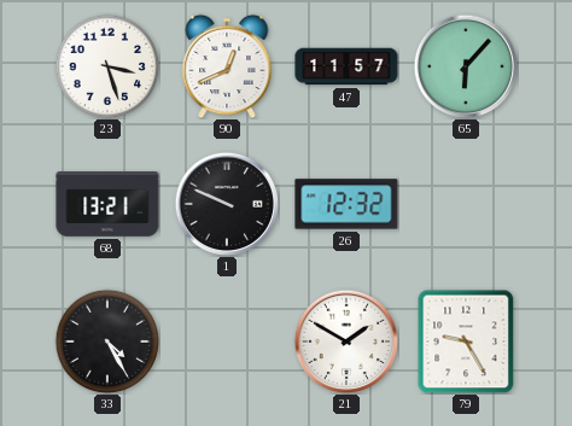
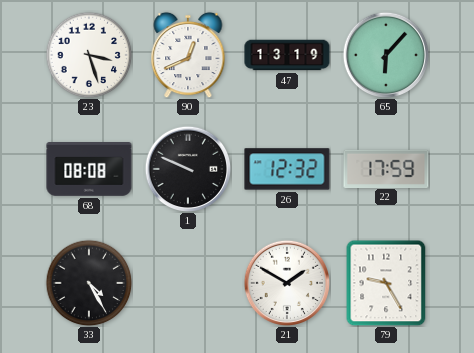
47: 11:57 -> 13:19 (287, 55)
68: 13:21 -> 08:08 (89, 170)
22: none -> 17:59 (386, 168)
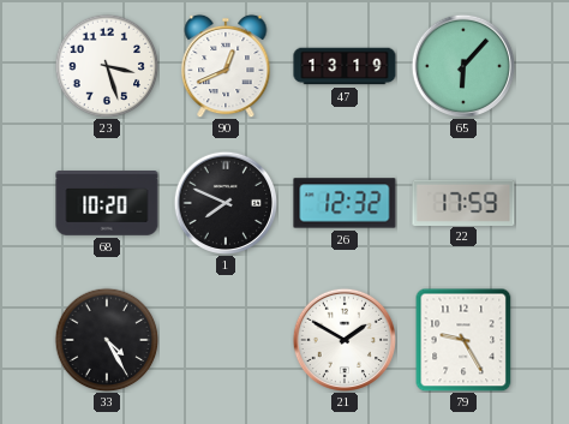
68: 08:08 -> 10:20 (107, 204)
1: 9:49 -> 7:49 (224, 202)
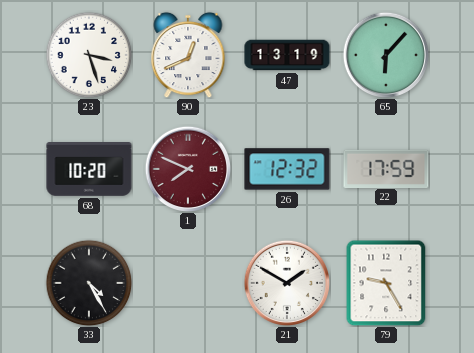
1 dial: black -> burgundy (187, 168)
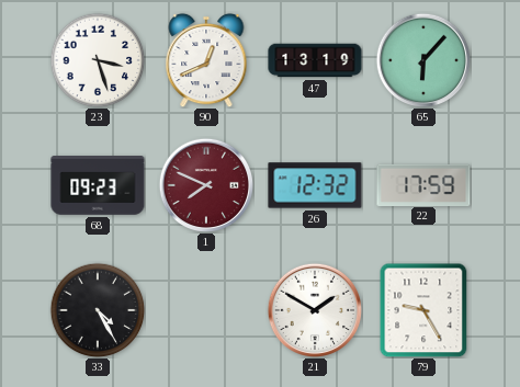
68: 10:20 -> 09:23 (98, 186)
